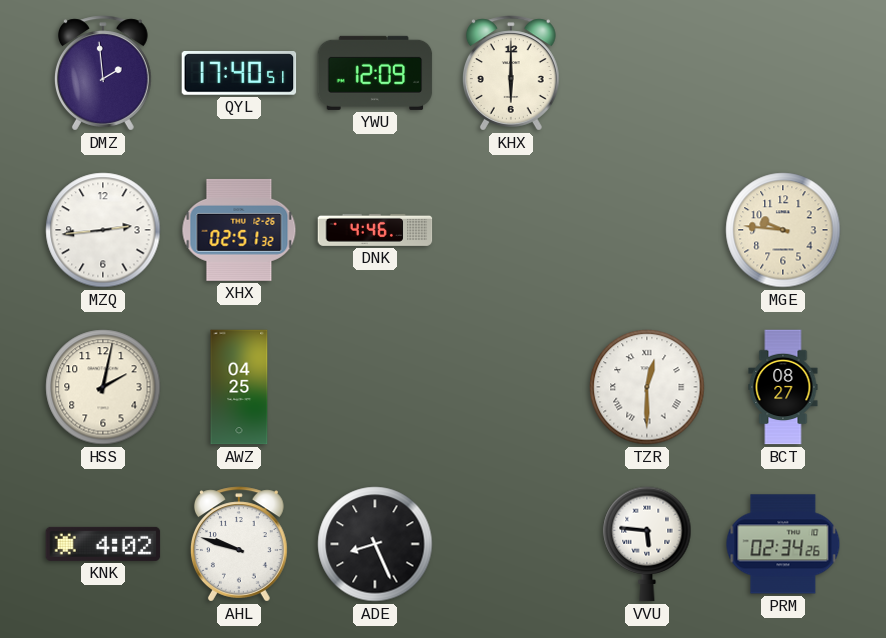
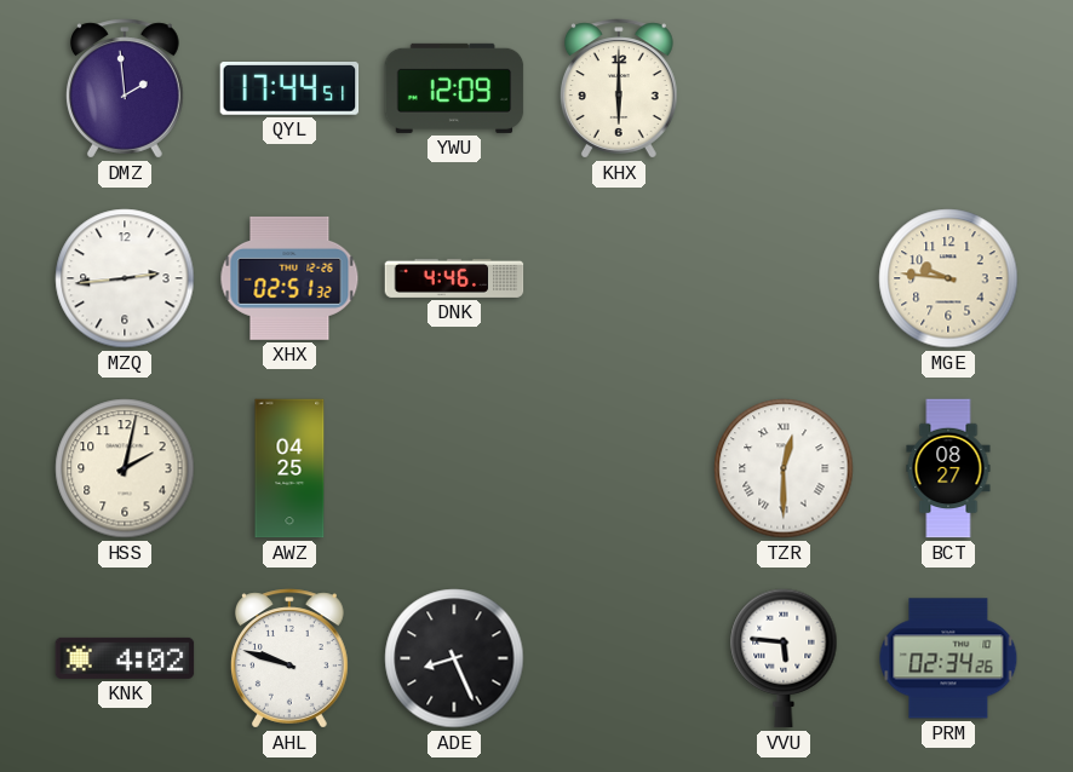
QYL: 17:40 -> 17:44 (289, 88)
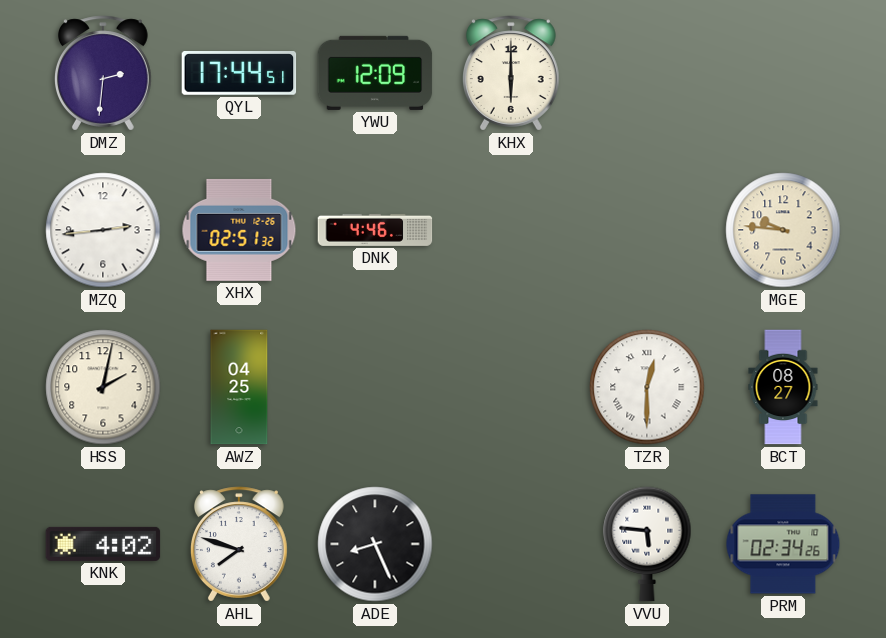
DMZ: 1:59 -> 2:31 (103, 73)
AHL: 9:48 -> 7:48 (239, 544)
